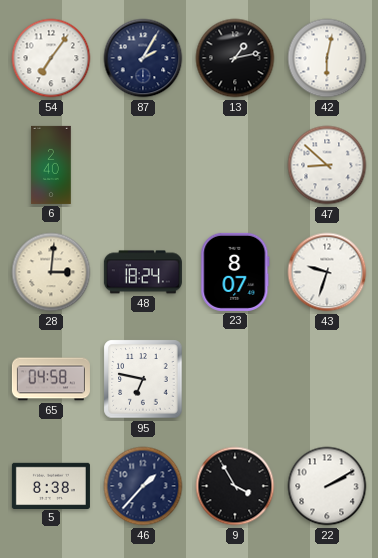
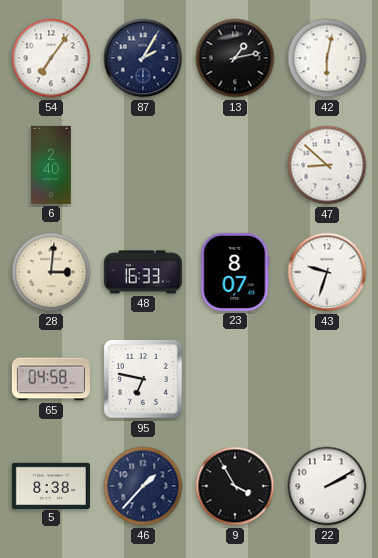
48: 18:24 -> 16:33 (143, 272)
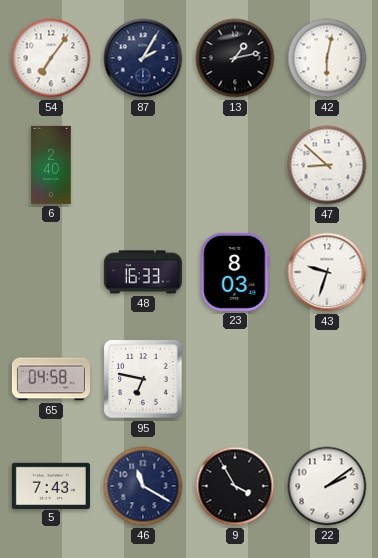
28: 3:01 -> none (51, 272)
23: 8:07 -> 8:03 (235, 272)
5: 8:38 -> 7:43 (51, 485)
46: 1:37 -> 11:20 (143, 486)
22: 2:10 -> 2:09 (327, 486)
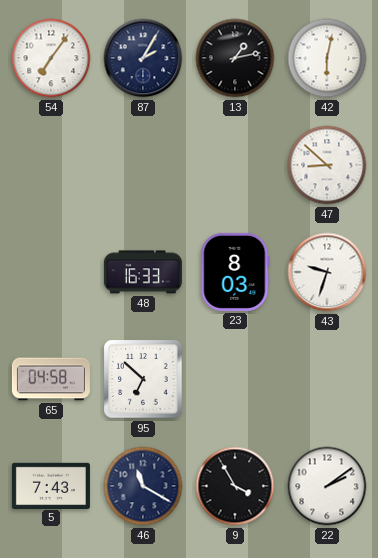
6: 2:40 -> none (51, 165)
95: 6:47 -> 6:52 (143, 379)
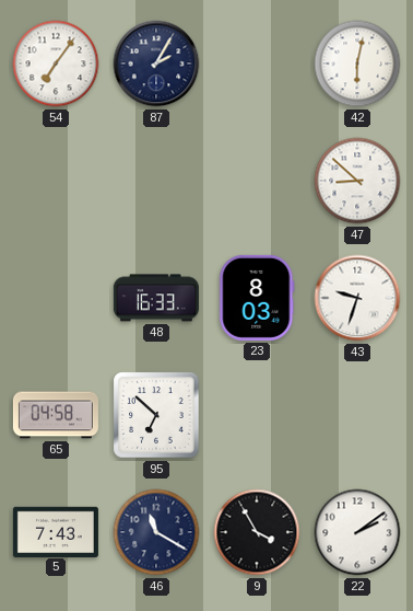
13: 1:13 -> none (235, 58)
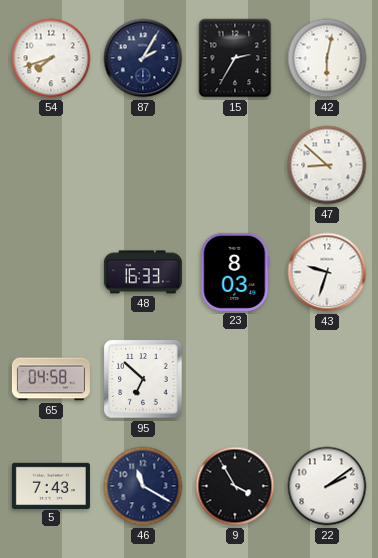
54: 7:06 -> 7:42 (51, 58)
15: none -> 2:35 (235, 58)
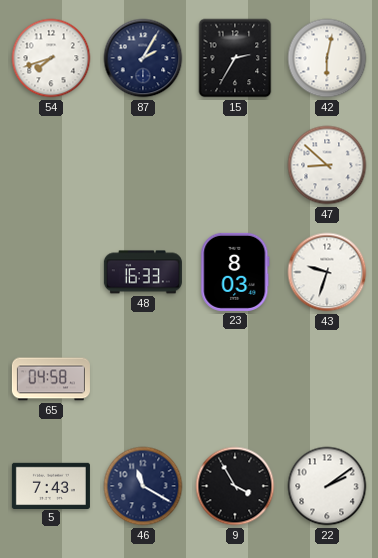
95: 6:52 -> none (143, 379)
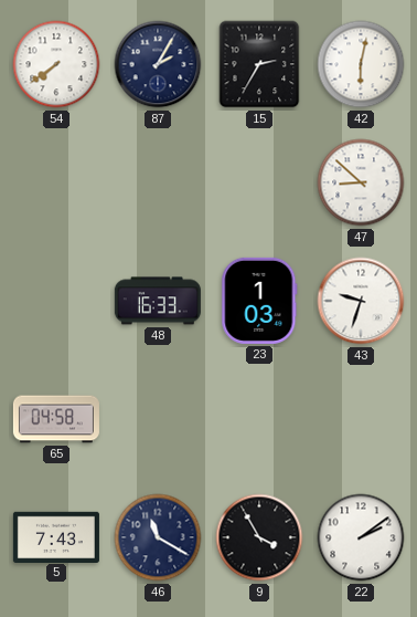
54: 7:42 -> 7:39 (56, 64)
23: 8:03 -> 1:03 (259, 301)
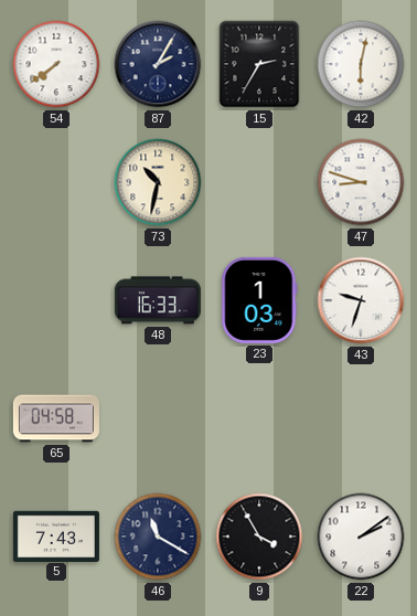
73: none -> 10:32 (158, 182)
47: 8:52 -> 8:48 (361, 182)
